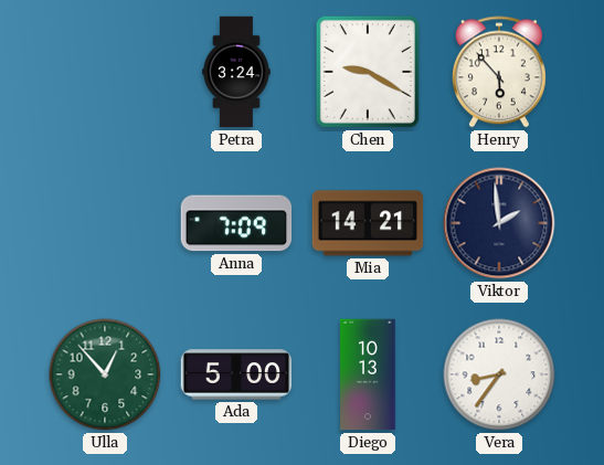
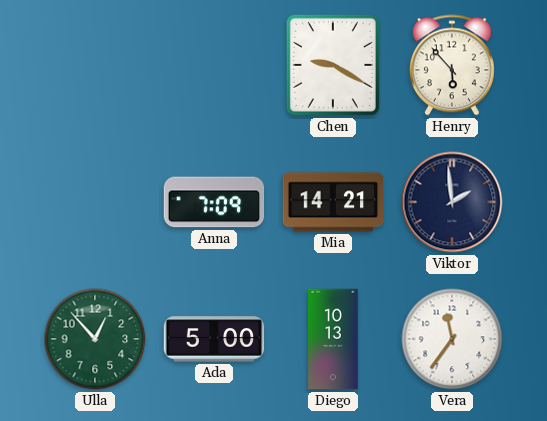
Petra: 3:24 -> none (236, 72)
Vera: 8:36 -> 11:36 (452, 339)
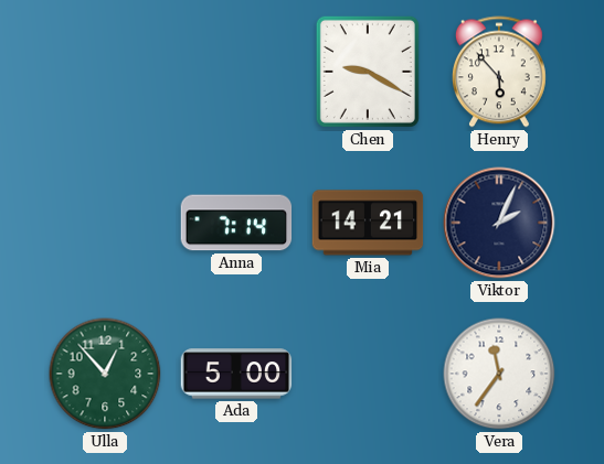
Anna: 7:09 -> 7:14 (236, 223)
Viktor: 1:59 -> 2:04 (499, 223)
Diego: 10:13 -> none (333, 339)
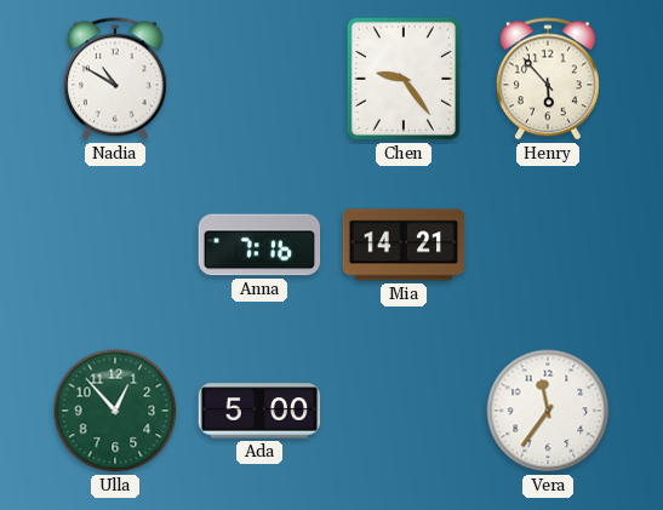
Nadia: none -> 10:50 (115, 79)
Chen: 9:20 -> 9:24 (404, 79)
Anna: 7:14 -> 7:16 (259, 245)
Viktor: 2:04 -> none (499, 223)
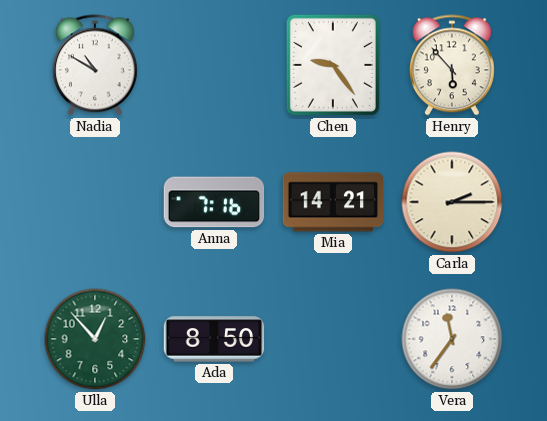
Carla: none -> 2:15 (452, 202)
Ada: 5:00 -> 8:50 (214, 339)
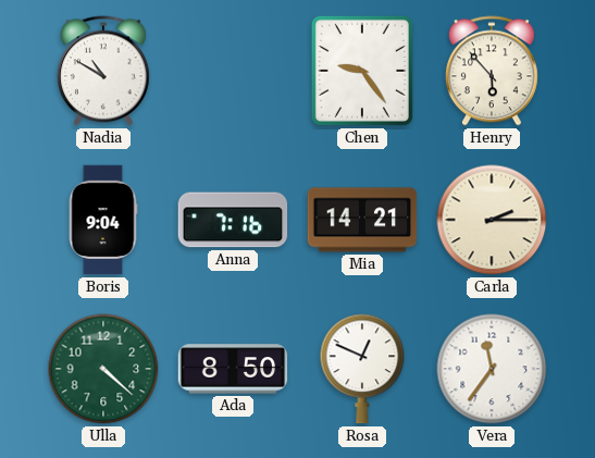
Boris: none -> 9:04 (103, 220)
Ulla: 12:53 -> 4:22 (103, 369)
Rosa: none -> 12:49 (362, 369)
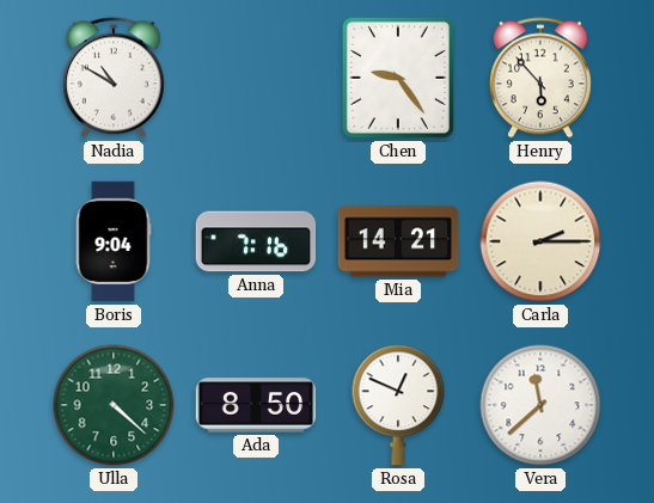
Vera: 11:36 -> 11:38 (540, 405)
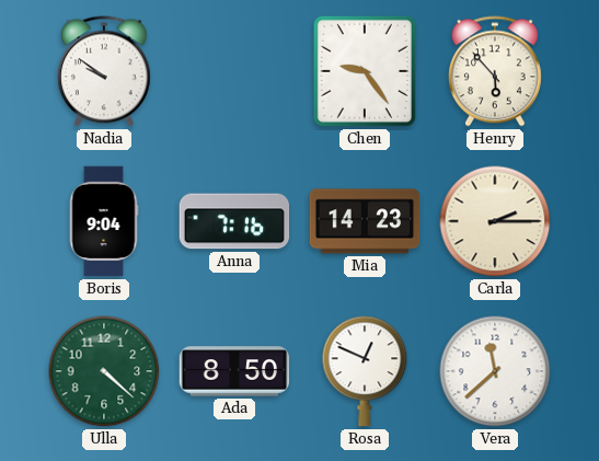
Nadia: 10:50 -> 9:51 (104, 71)
Mia: 14:21 -> 14:23 (365, 221)
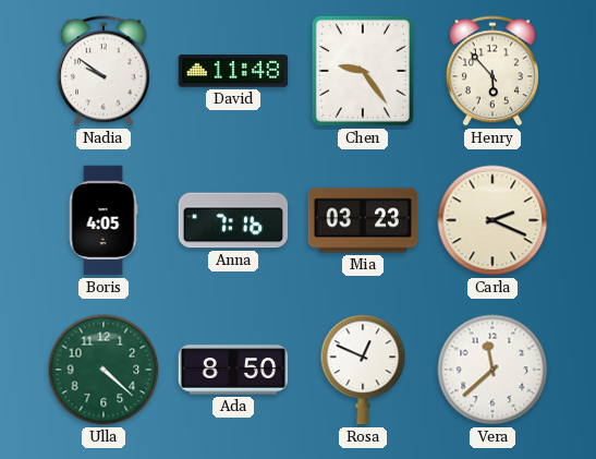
David: none -> 11:48 (233, 71)
Boris: 9:04 -> 4:05 (104, 220)
Mia: 14:23 -> 03:23 (363, 220)
Carla: 2:15 -> 2:19 (492, 220)
